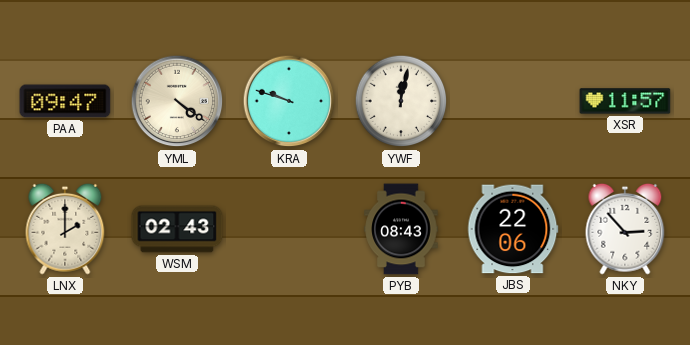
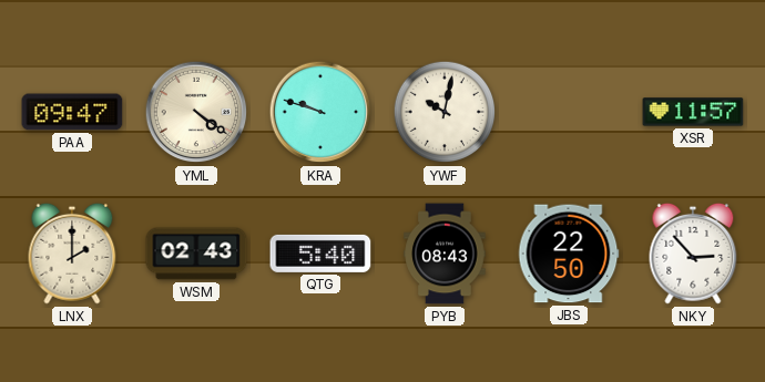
YWF: 12:02 -> 10:02 (445, 112)
QTG: none -> 5:40 (320, 254)
JBS: 22:06 -> 22:50 (569, 254)
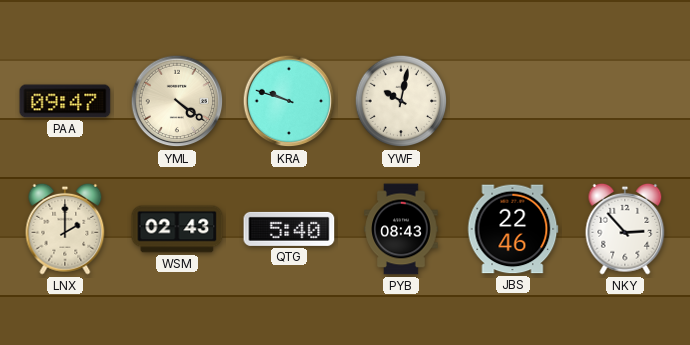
XSR: 11:57 -> none (693, 112)
JBS: 22:50 -> 22:46 (513, 229)
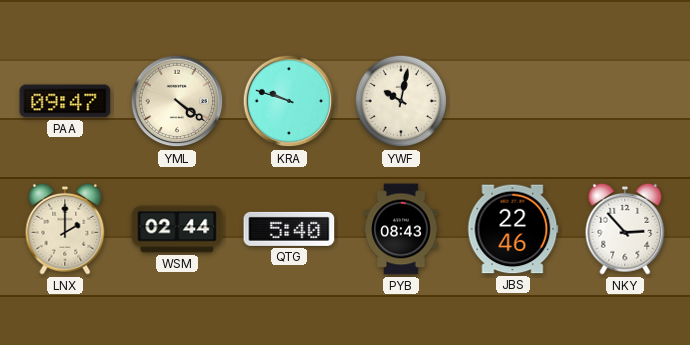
WSM: 02:43 -> 02:44 (177, 229)
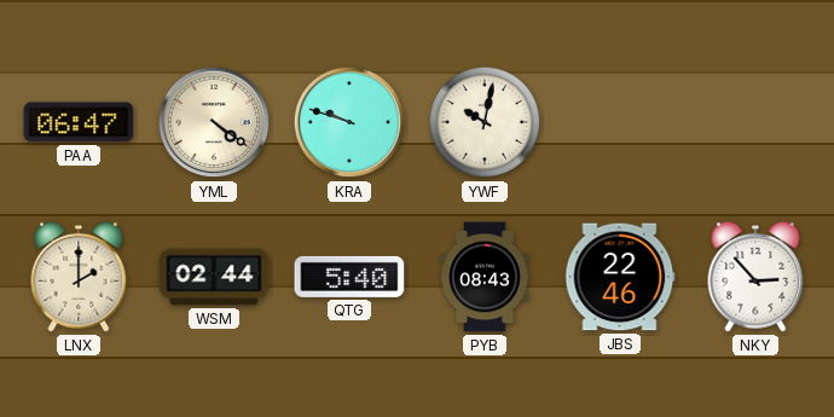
PAA: 09:47 -> 06:47 (79, 122)
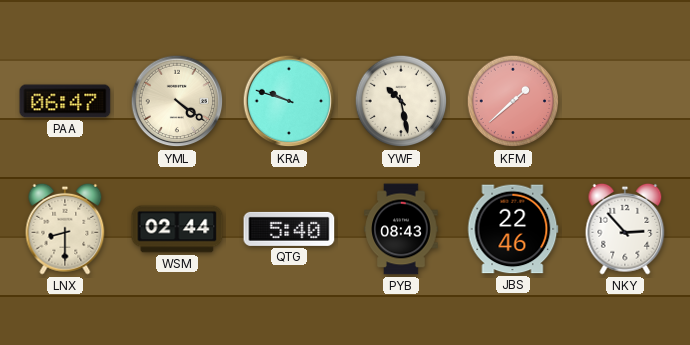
YWF: 10:02 -> 10:28 (401, 101)
KFM: none -> 1:38 (513, 101)
LNX: 2:00 -> 8:30 (65, 229)
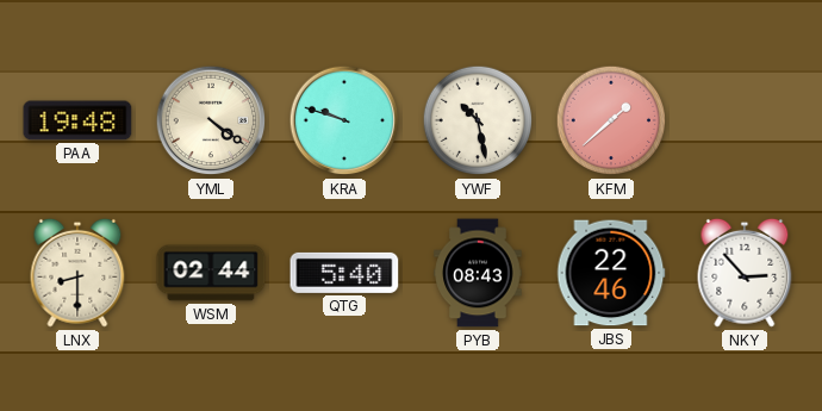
PAA: 06:47 -> 19:48 (77, 120)
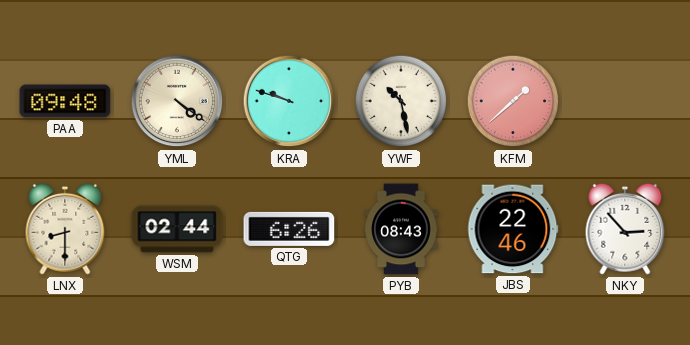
PAA: 19:48 -> 09:48 (65, 101)
QTG: 5:40 -> 6:26 (289, 229)
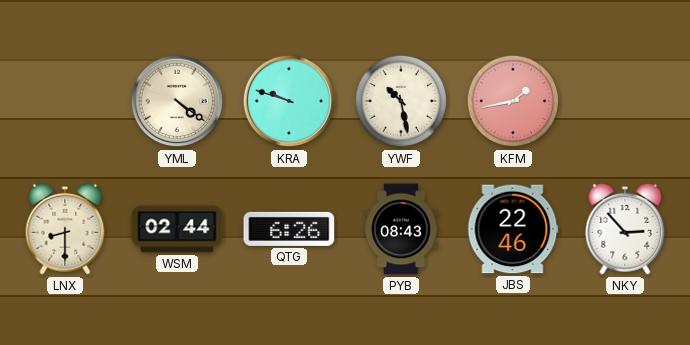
PAA: 09:48 -> none (65, 101)
KFM: 1:38 -> 1:43 (513, 101)
